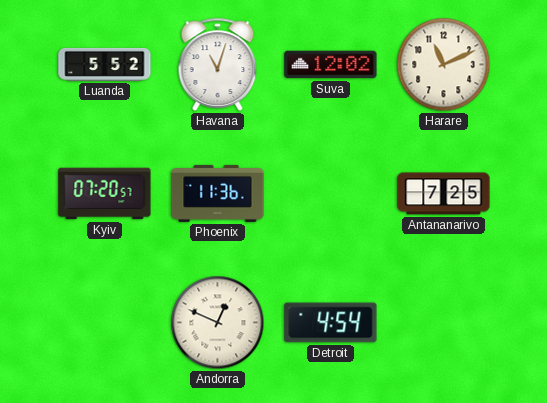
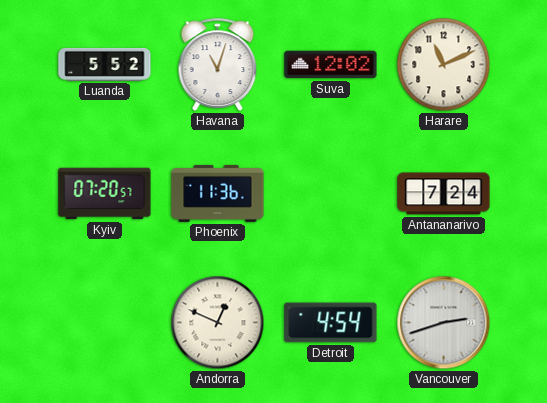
Antananarivo: 7:25 -> 7:24 (444, 194)
Vancouver: none -> 2:42 (444, 323)
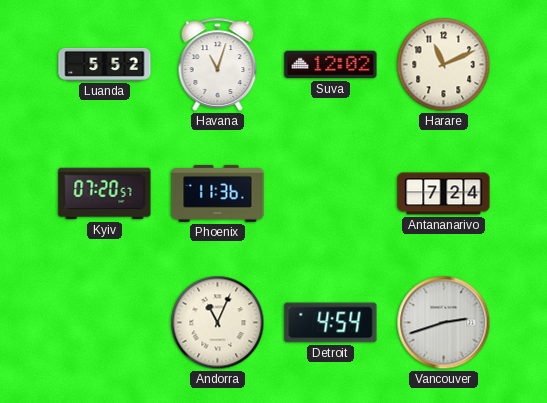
Andorra: 12:49 -> 11:04 (218, 323)
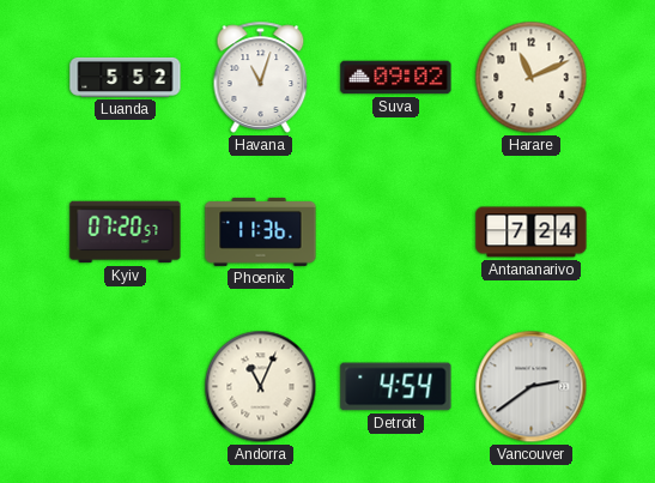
Suva: 12:02 -> 09:02 (396, 78)
Vancouver: 2:42 -> 2:39 (532, 387)
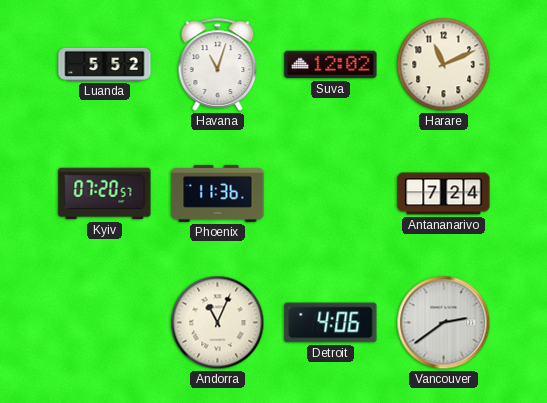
Suva: 09:02 -> 12:02 (331, 65)
Detroit: 4:54 -> 4:06 (331, 323)
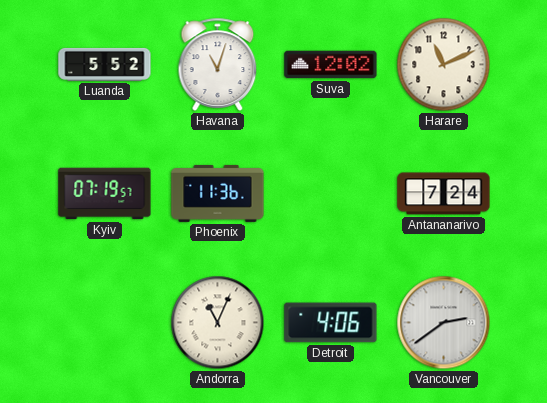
Kyiv: 07:20 -> 07:19 (105, 194)
